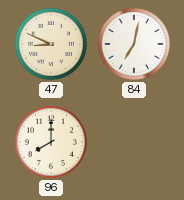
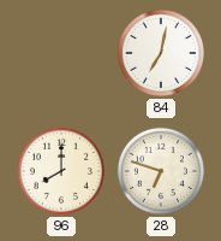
47: 8:49 -> none (51, 44)
28: none -> 6:48 (161, 171)
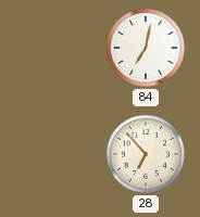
96: 8:00 -> none (61, 171)
28: 6:48 -> 6:53 (146, 154)
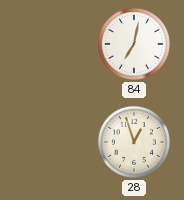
28: 6:53 -> 12:57 (134, 142)
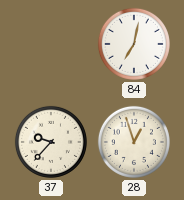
37: none -> 9:37 (51, 142)
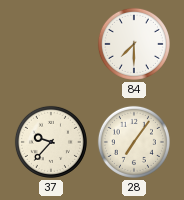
84: 7:02 -> 7:30 (134, 44)
28: 12:57 -> 7:06 (134, 142)
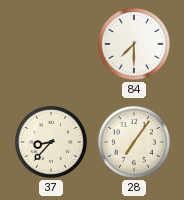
37: 9:37 -> 8:37 (51, 142)
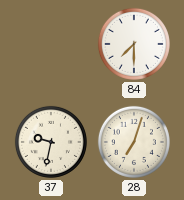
37: 8:37 -> 9:32 (51, 142)
28: 7:06 -> 7:03 (134, 142)
